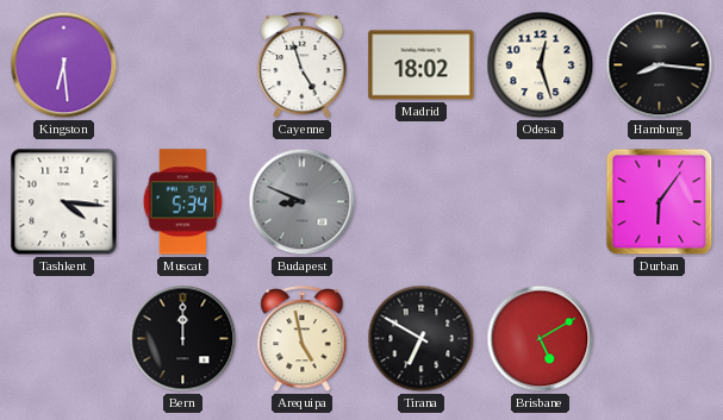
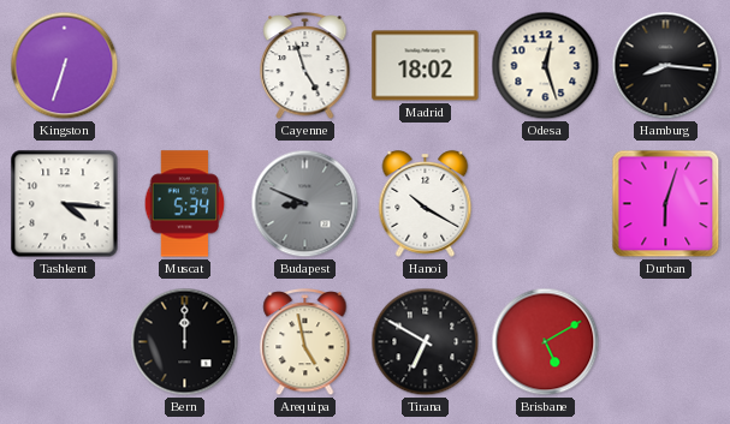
Kingston: 6:29 -> 6:33 (65, 66)
Hanoi: none -> 10:20 (426, 204)
Durban: 6:06 -> 6:03 (666, 204)
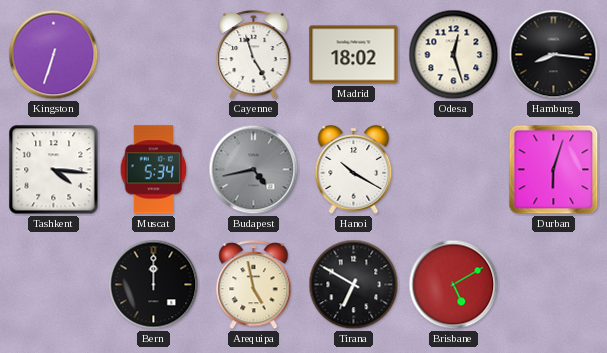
Budapest: 8:49 -> 4:43 (254, 170)
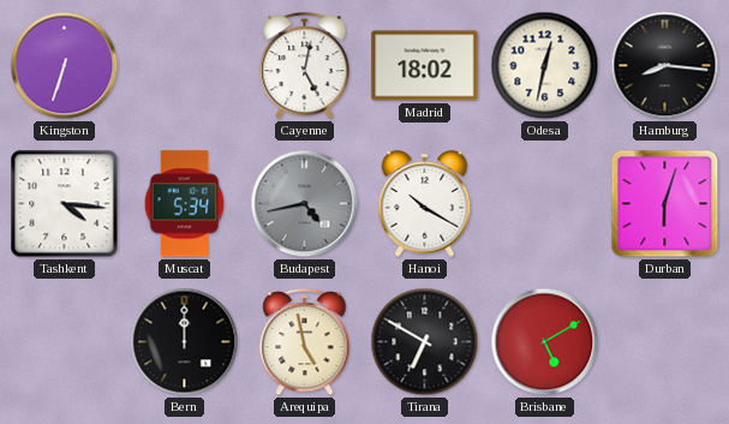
Cayenne: 4:57 -> 5:02 (305, 67)
Odesa: 12:27 -> 12:32 (545, 66)
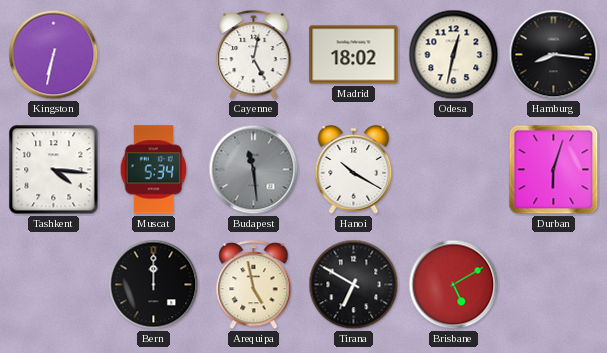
Kingston: 6:33 -> 6:32 (54, 55)
Budapest: 4:43 -> 11:29 (254, 170)
